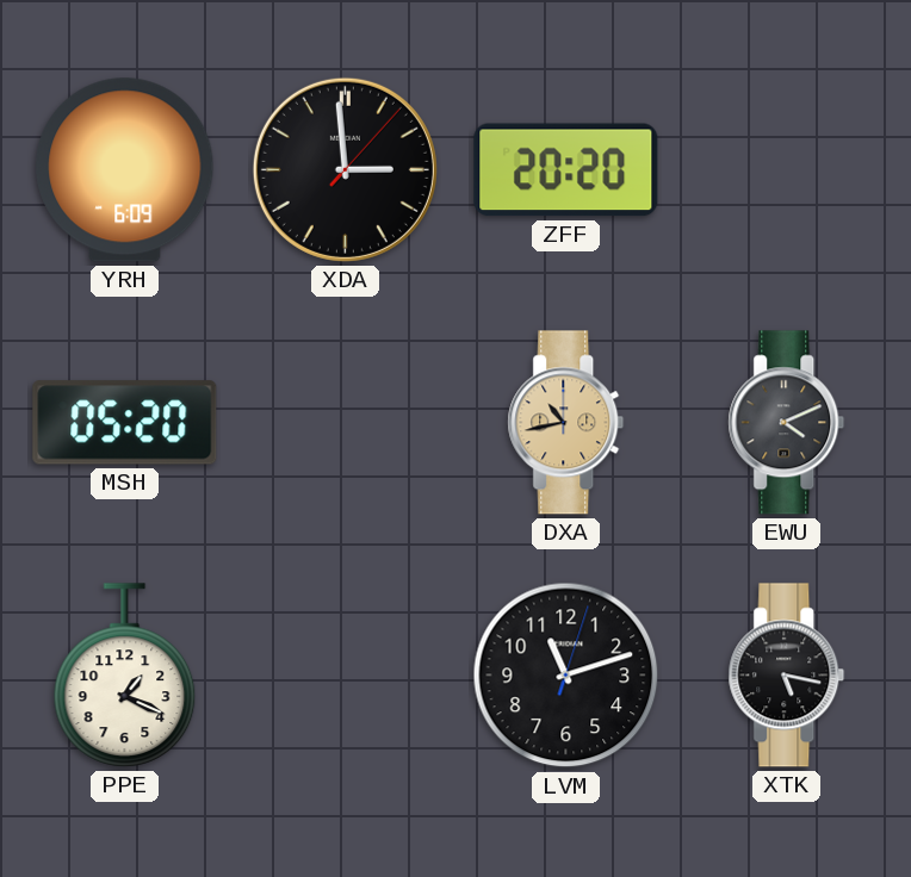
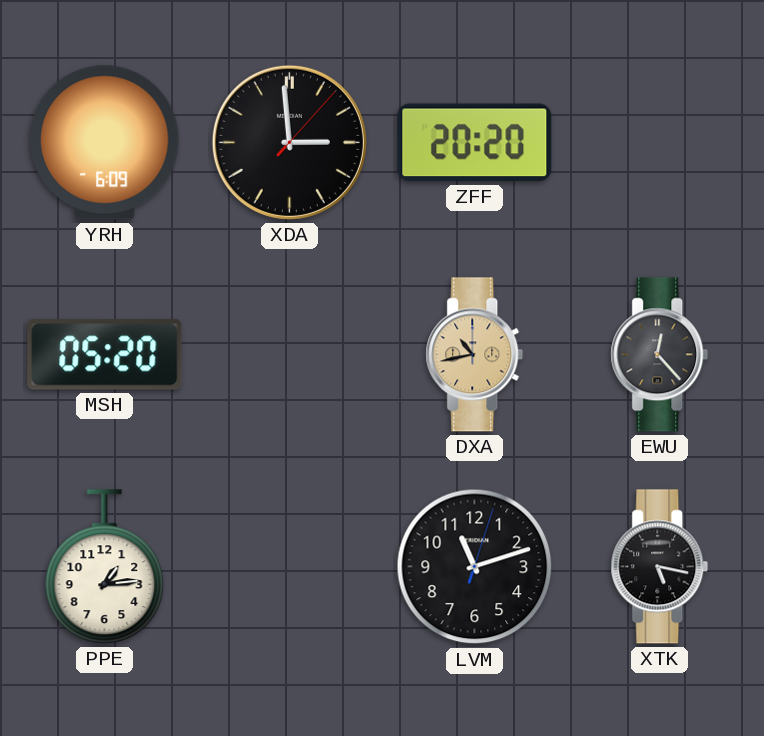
EWU: 4:11 -> 12:23 (660, 355)
PPE: 1:19 -> 1:14 (105, 567)
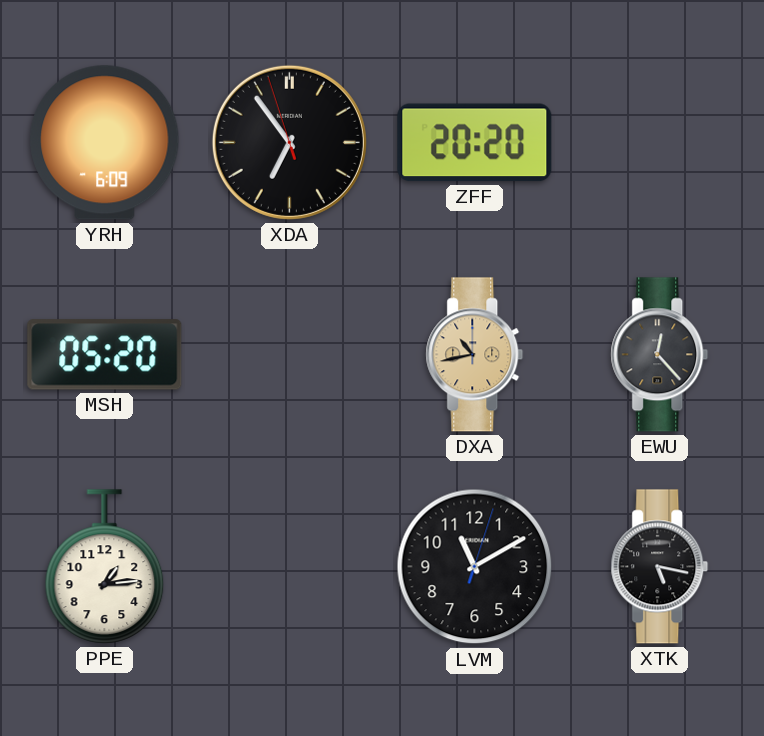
XDA: 2:59 -> 6:53 (289, 142)
LVM: 11:12 -> 11:10 (475, 567)
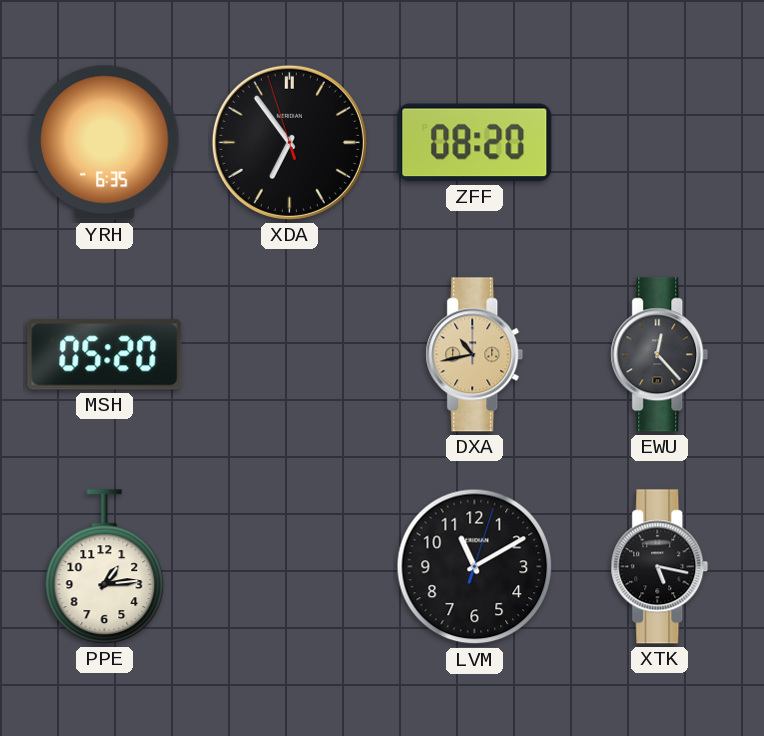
YRH: 6:09 -> 6:35 (105, 143)
ZFF: 20:20 -> 08:20 (475, 143)
